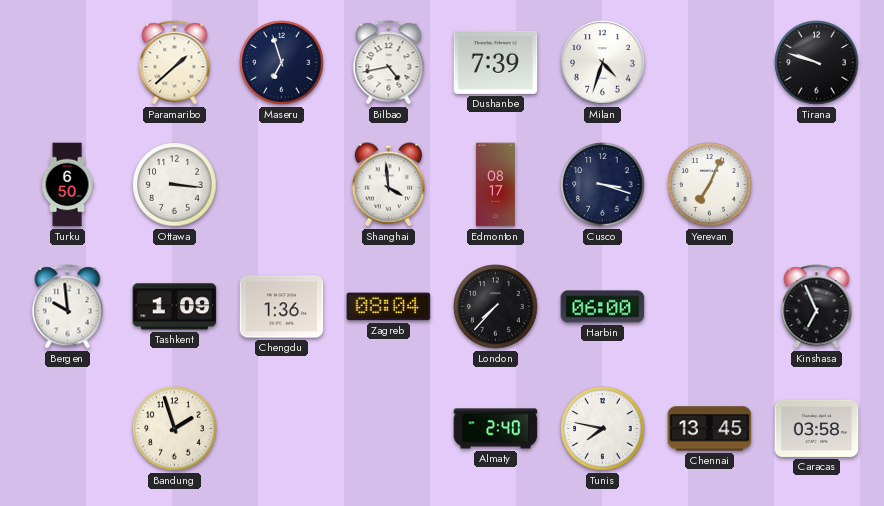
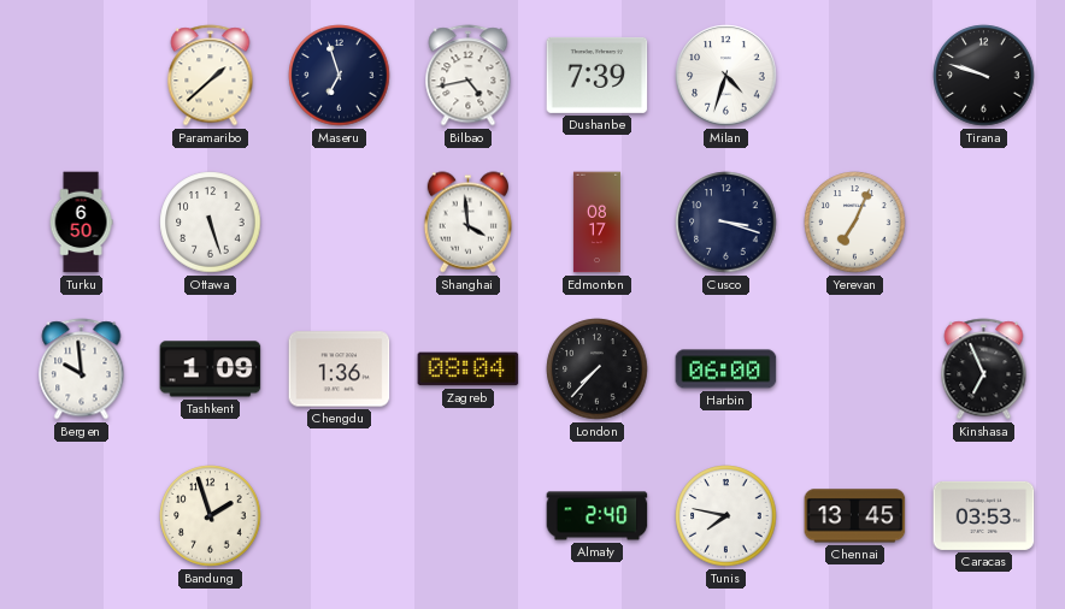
Ottawa: 3:16 -> 5:27 (211, 223)
Caracas: 03:58 -> 03:53 (984, 515)
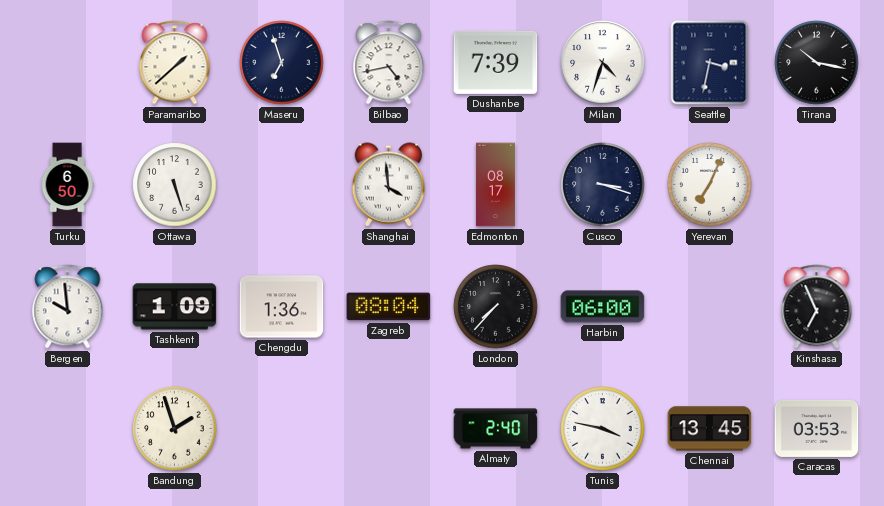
Seattle: none -> 3:32 (710, 63)
Tirana: 9:48 -> 10:17 (817, 63)
Tunis: 7:47 -> 3:47 (603, 429)
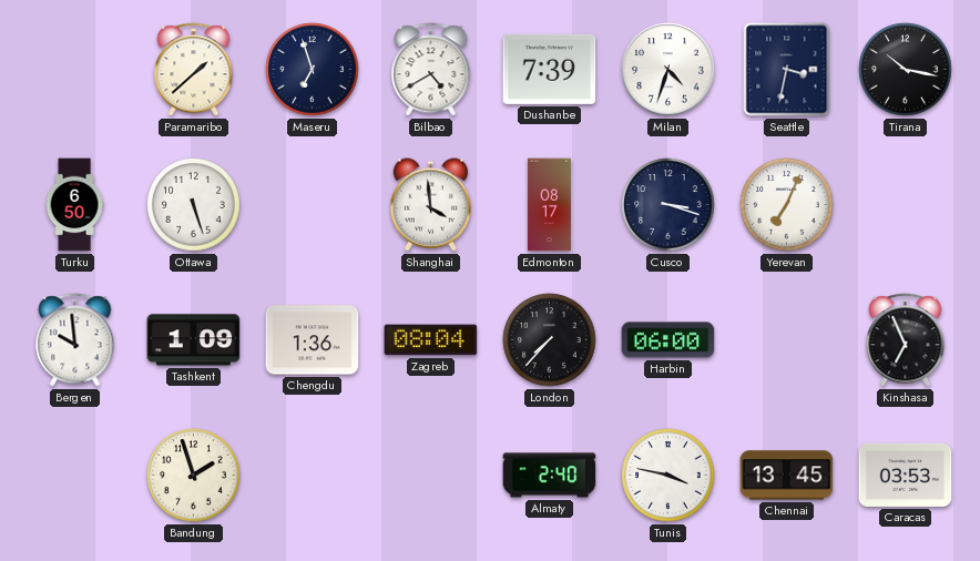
Bilbao: 4:43 -> 4:40 (431, 70)
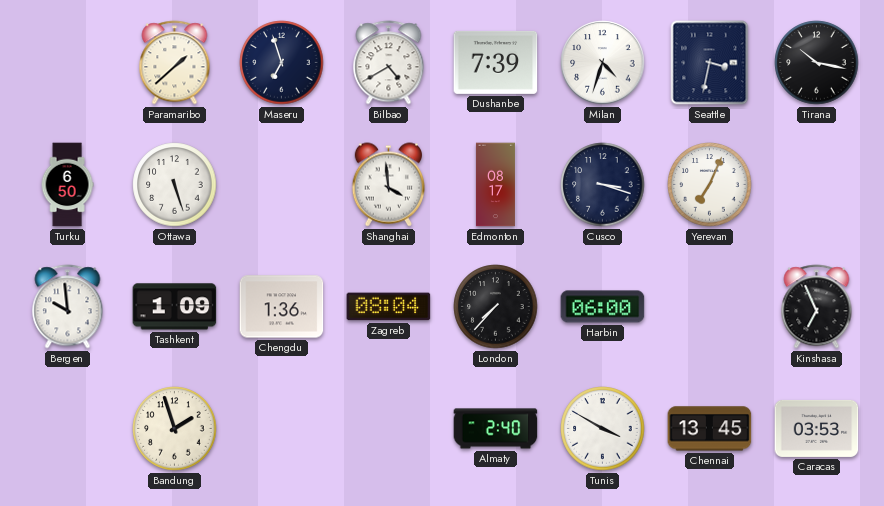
Tunis: 3:47 -> 3:50 (603, 429)
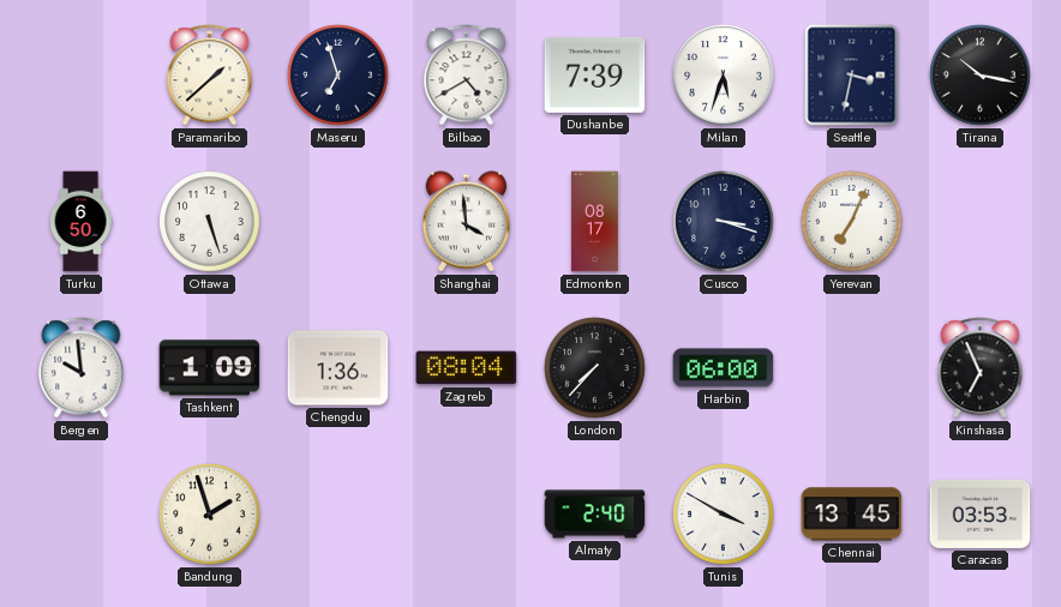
Milan: 4:33 -> 5:33 (724, 76)
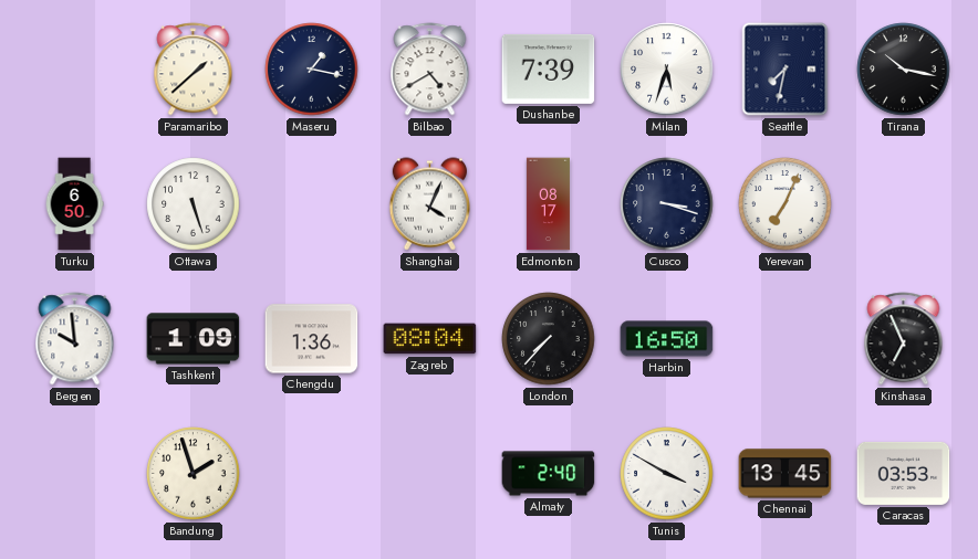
Maseru: 6:57 -> 1:17 (312, 70)
Seattle: 3:32 -> 7:32 (785, 70)
Shanghai: 3:59 -> 4:04 (429, 204)
Harbin: 06:00 -> 16:50 (667, 339)
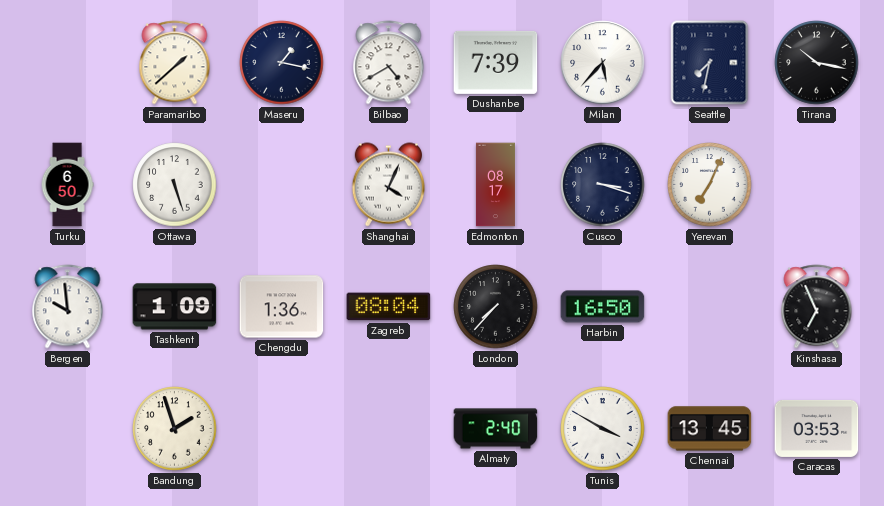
Milan: 5:33 -> 5:37 (603, 63)
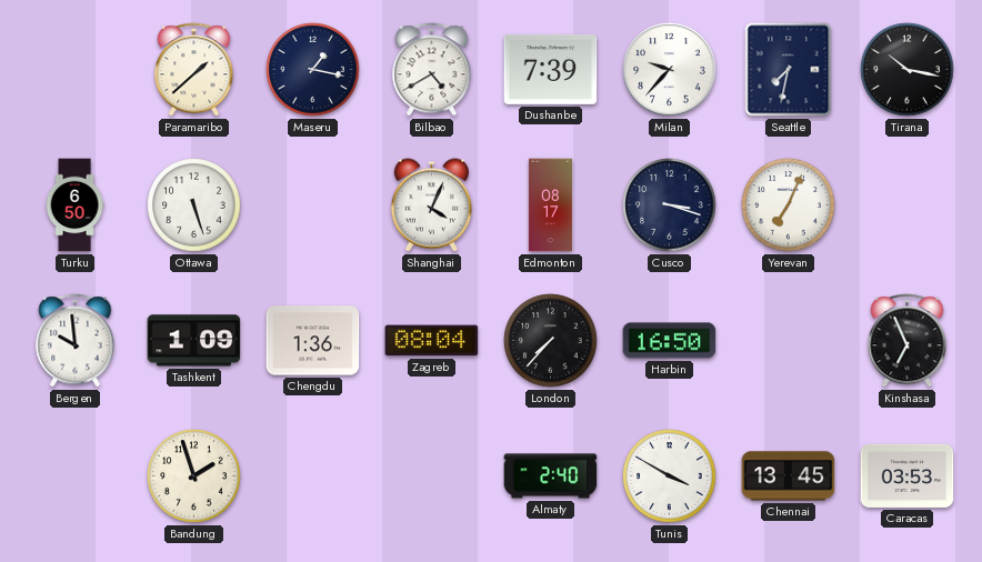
Milan: 5:37 -> 9:37 (670, 70)
